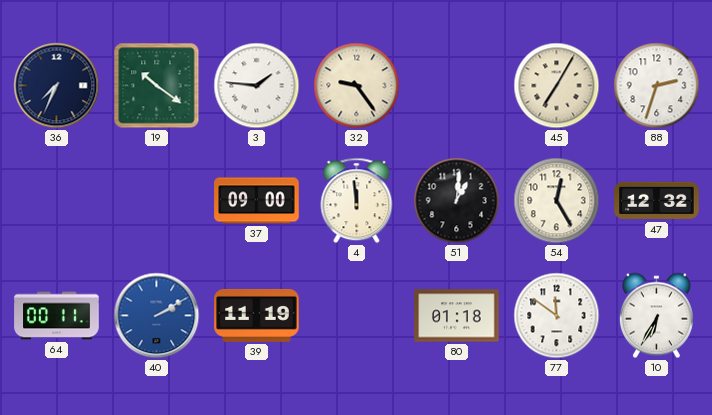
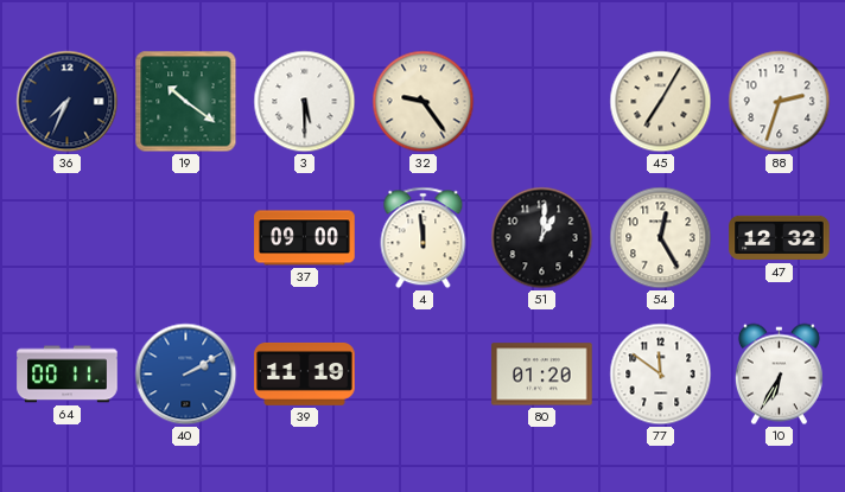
3: 1:46 -> 5:30 (305, 102)
80: 01:18 -> 01:20 (542, 375)
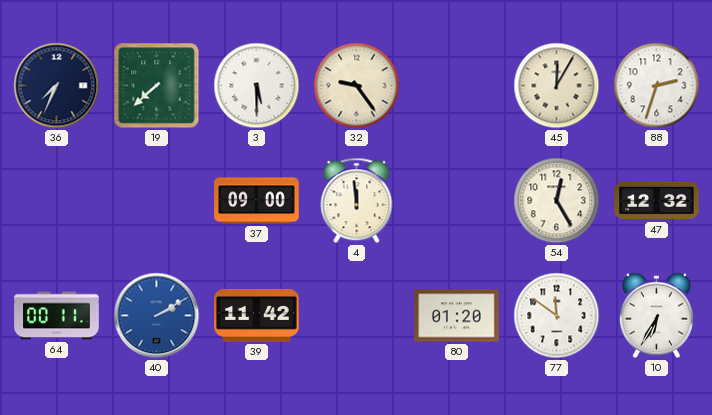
19: 10:21 -> 7:38 (157, 86)
45: 7:05 -> 12:05 (557, 86)
51: 1:01 -> none (542, 238)
39: 11:19 -> 11:42 (257, 315)
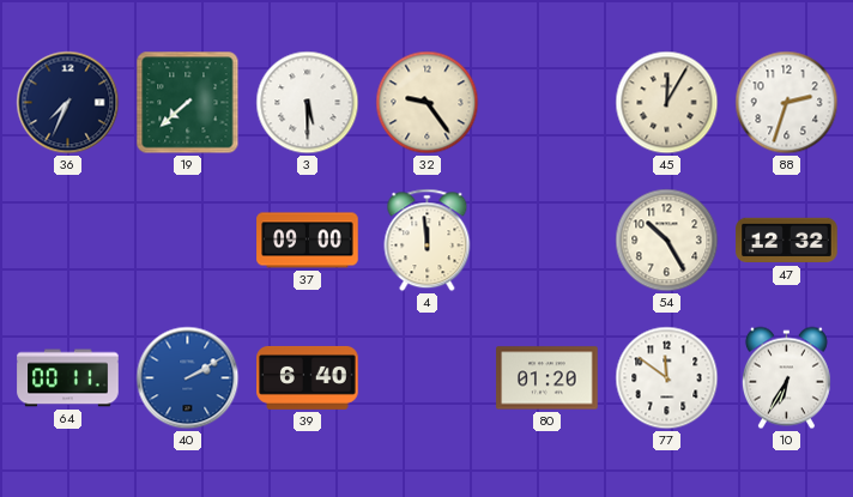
54: 12:25 -> 10:25 (667, 241)
39: 11:42 -> 6:40 (308, 377)
